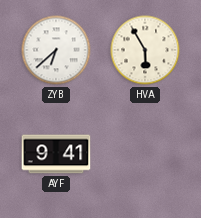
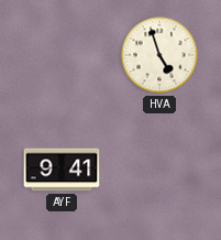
ZYB: 6:38 -> none (56, 50)
HVA: 5:55 -> 4:57 (159, 55)
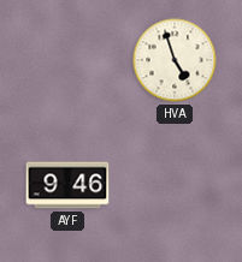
AYF: 9:41 -> 9:46 (67, 185)
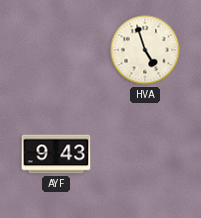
AYF: 9:46 -> 9:43 (56, 154)
